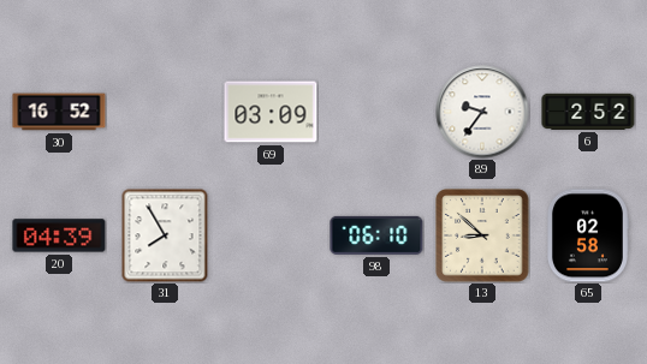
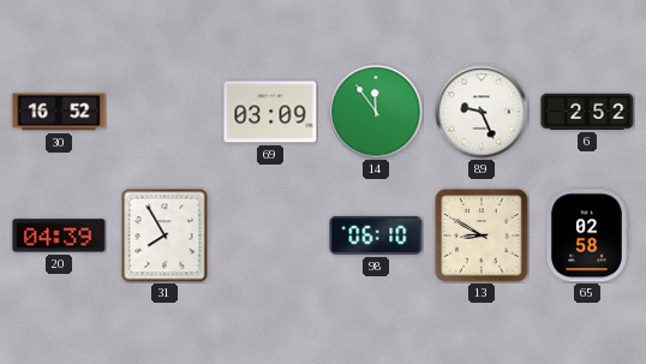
14: none -> 11:54 (376, 112)
89: 9:36 -> 9:26 (481, 112)
13: 8:52 -> 8:50 (481, 235)
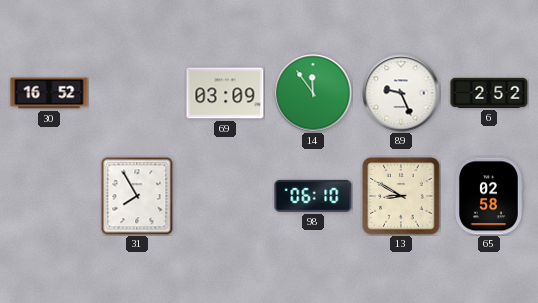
20: 04:39 -> none (59, 235)
